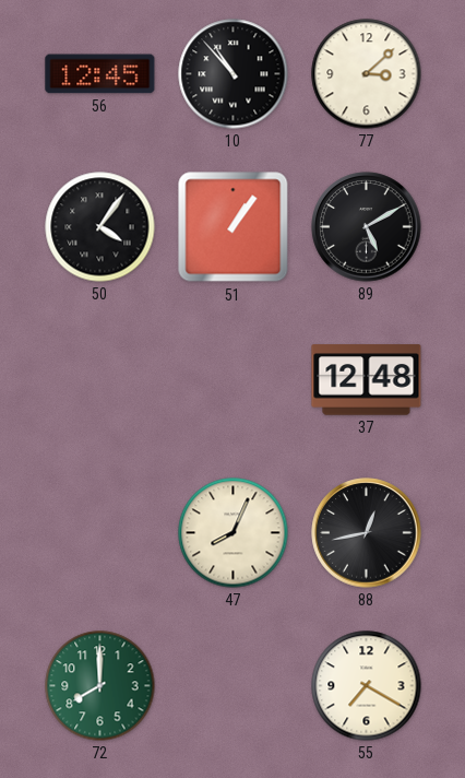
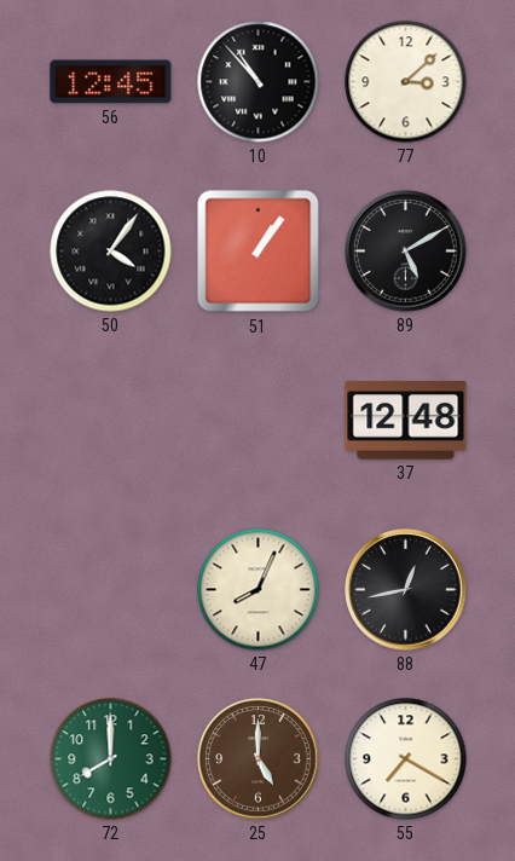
25: none -> 5:00 (259, 759)
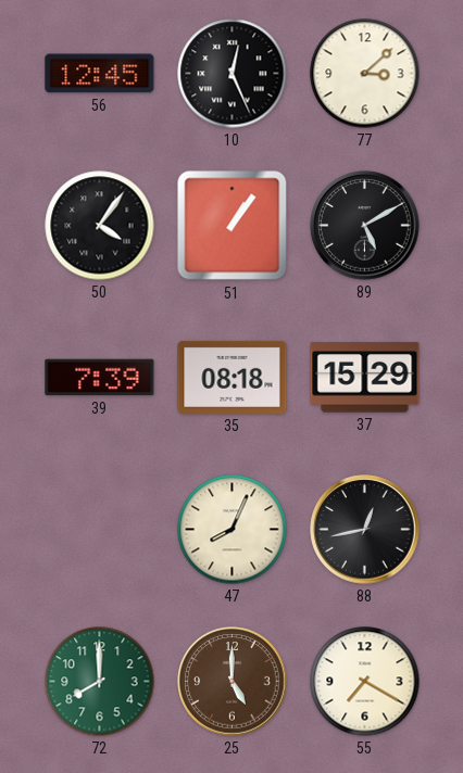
10: 10:53 -> 12:26 (233, 74)
39: none -> 7:39 (100, 378)
35: none -> 08:18 (233, 377)
37: 12:48 -> 15:29 (365, 378)
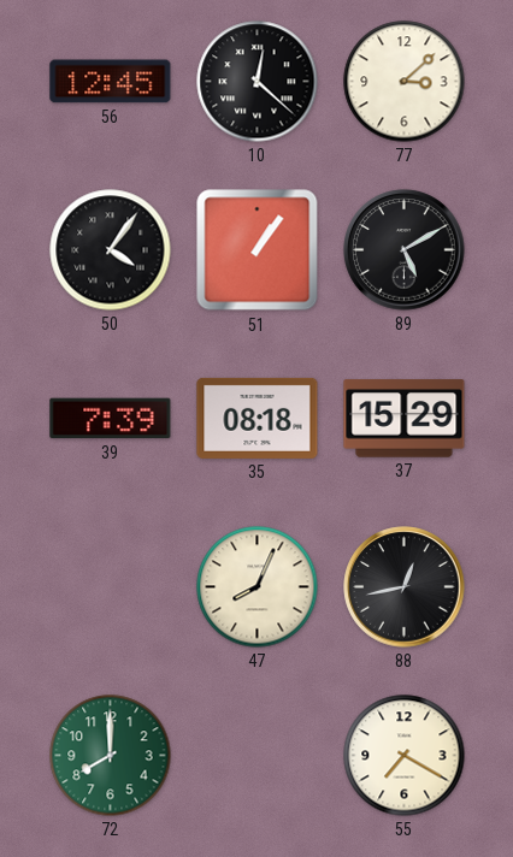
10: 12:26 -> 12:22 (258, 82)
25: 5:00 -> none (233, 682)
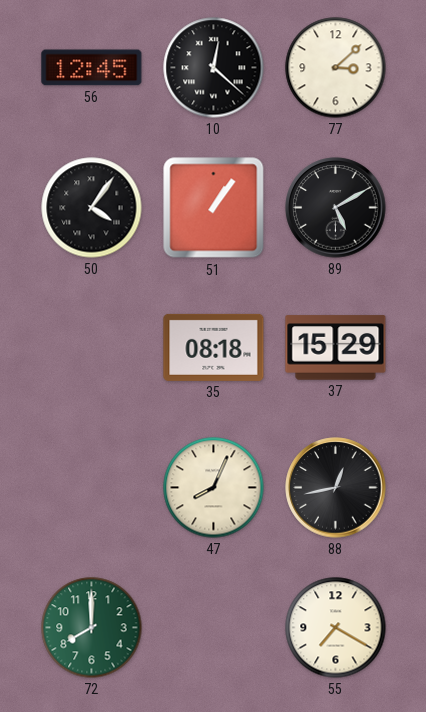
39: 7:39 -> none (111, 419)
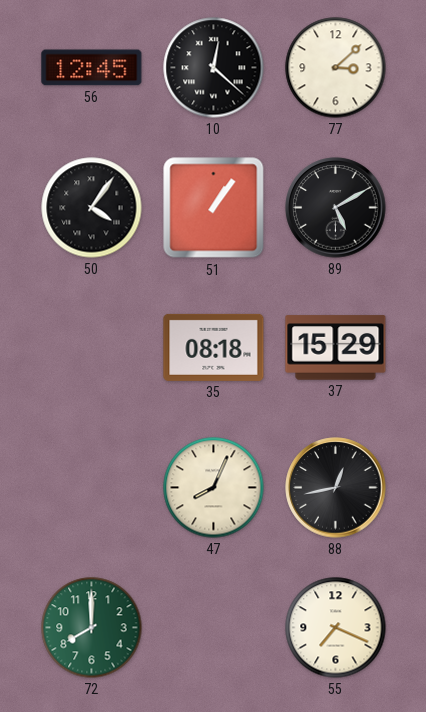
55: 7:20 -> 7:19 (336, 628)
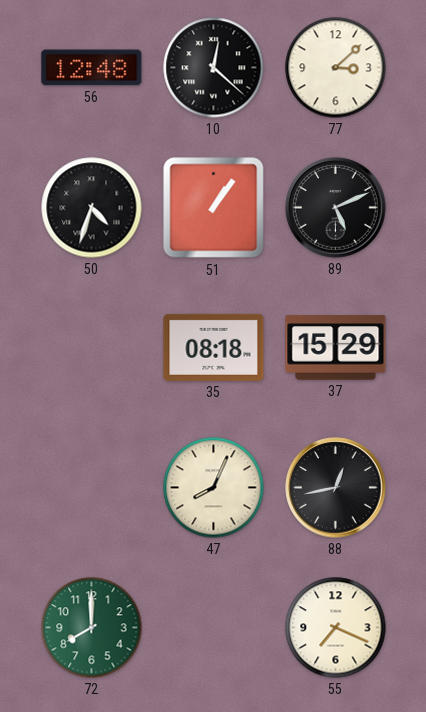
56: 12:45 -> 12:48 (92, 68)
50: 4:06 -> 4:33 (92, 208)
89: 5:10 -> 5:11 (336, 208)
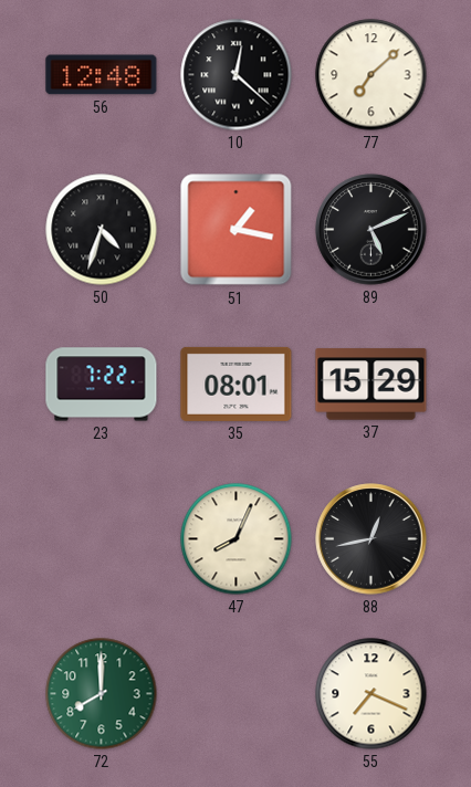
77: 3:08 -> 7:08 (371, 75)
51: 1:06 -> 1:17 (237, 230)
23: none -> 7:22 (102, 385)
35: 08:18 -> 08:01 (237, 384)
